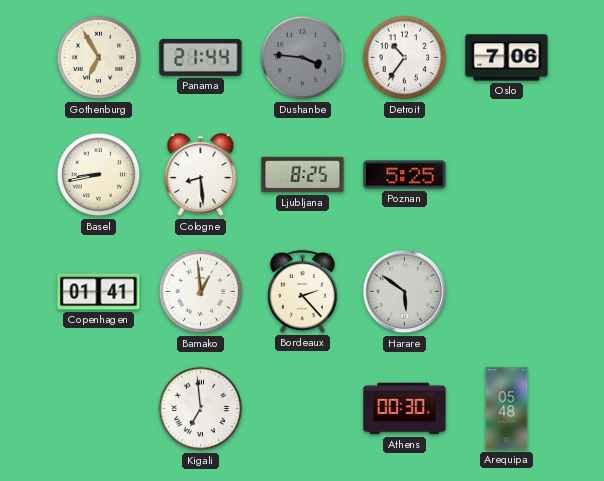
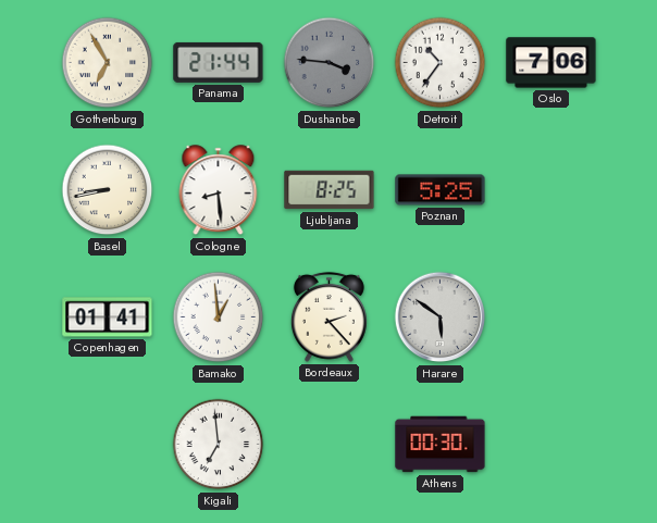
Arequipa: 05:48 -> none (507, 409)
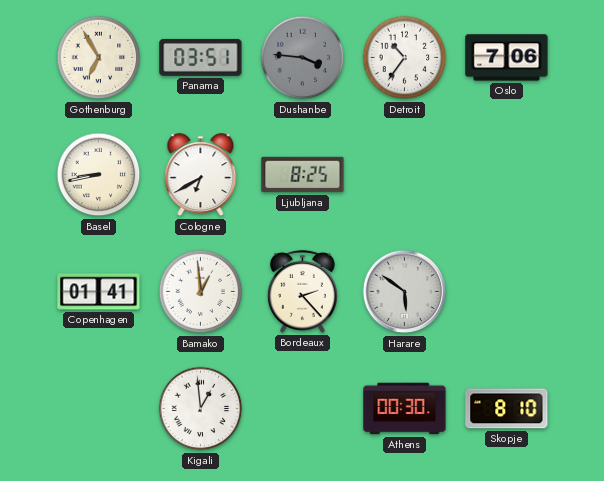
Panama: 21:44 -> 03:51 (201, 57)
Cologne: 8:29 -> 6:40 (201, 175)
Poznan: 5:25 -> none (441, 190)
Kigali: 6:59 -> 12:59 (201, 409)
Skopje: none -> 8:10 (507, 409)
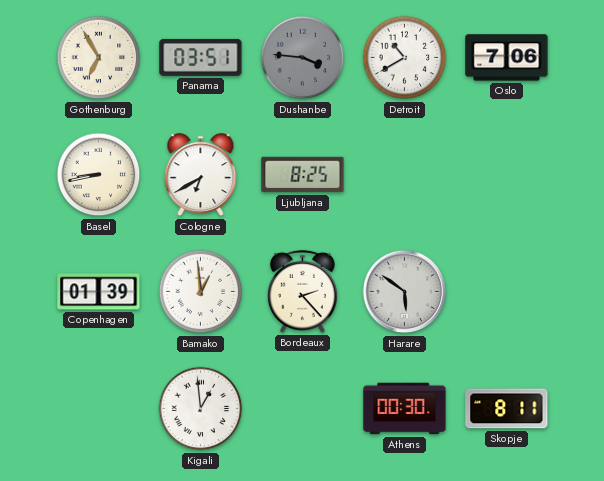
Detroit: 10:36 -> 10:40 (405, 58)
Copenhagen: 01:41 -> 01:39 (99, 292)
Skopje: 8:10 -> 8:11 (507, 409)
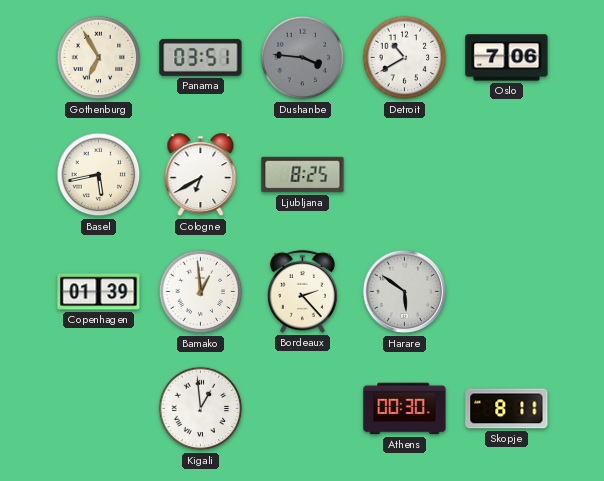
Basel: 8:43 -> 5:43 (99, 175)
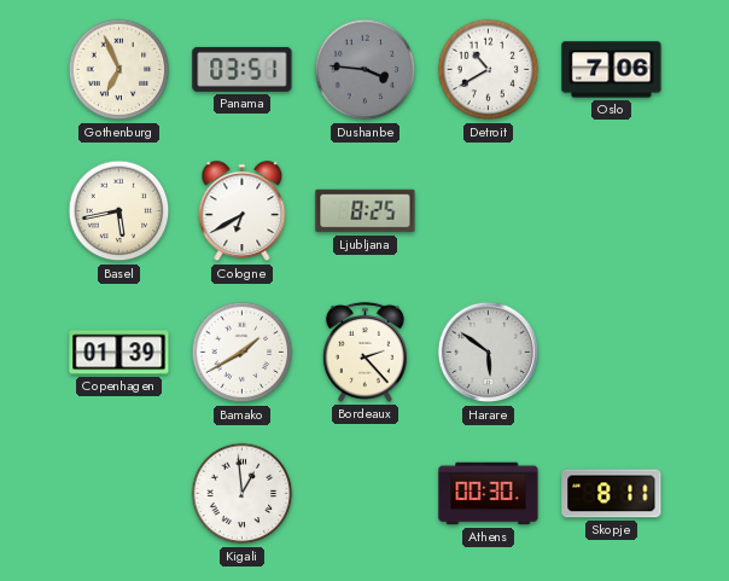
Gothenburg: 6:55 -> 6:56 (119, 70)
Bamako: 12:59 -> 1:40 (243, 353)
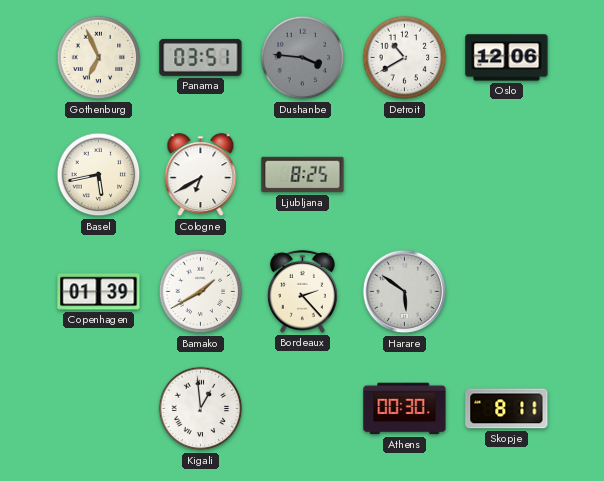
Oslo: 7:06 -> 12:06 (507, 58)
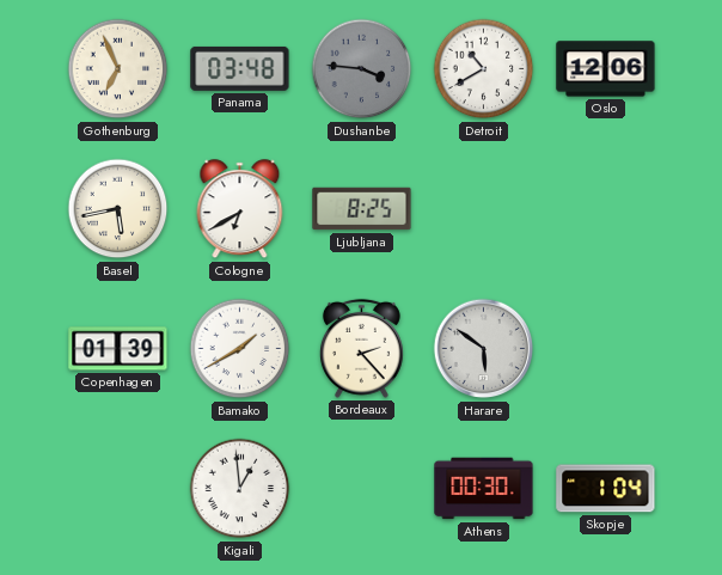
Panama: 03:51 -> 03:48 (240, 68)
Skopje: 8:11 -> 1:04 (606, 489)
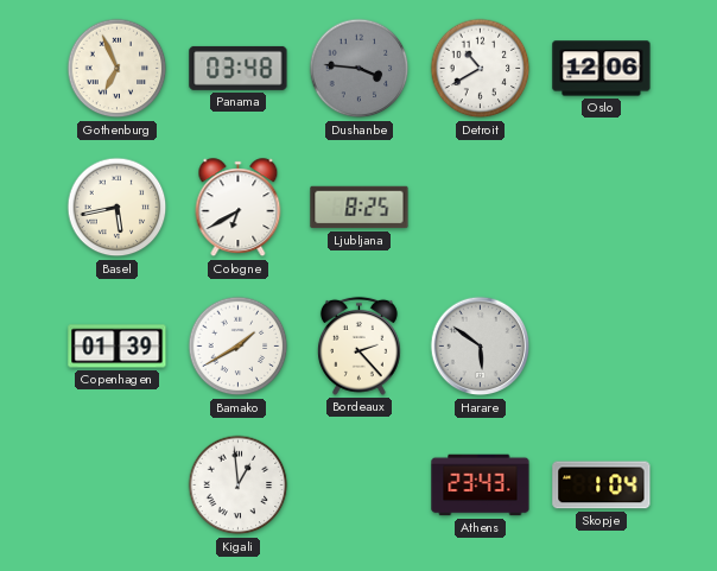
Athens: 00:30 -> 23:43 (481, 486)
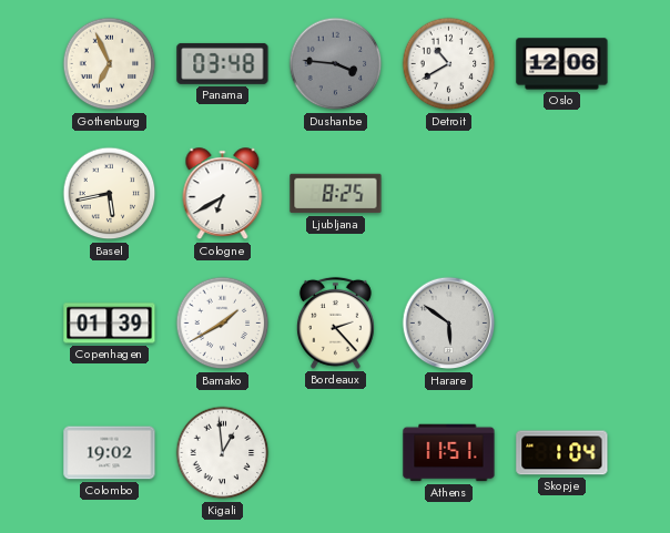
Colombo: none -> 19:02 (110, 453)
Athens: 23:43 -> 11:51 (449, 453)
